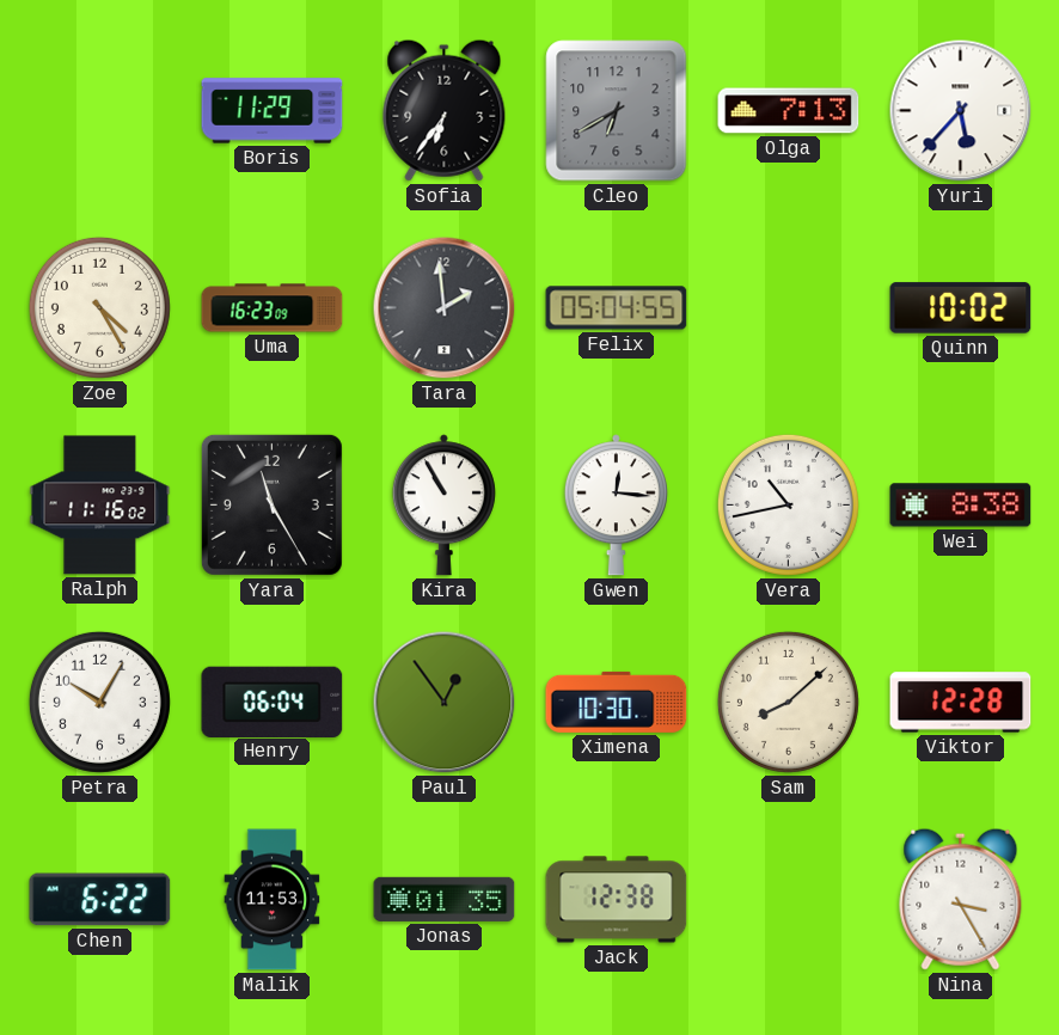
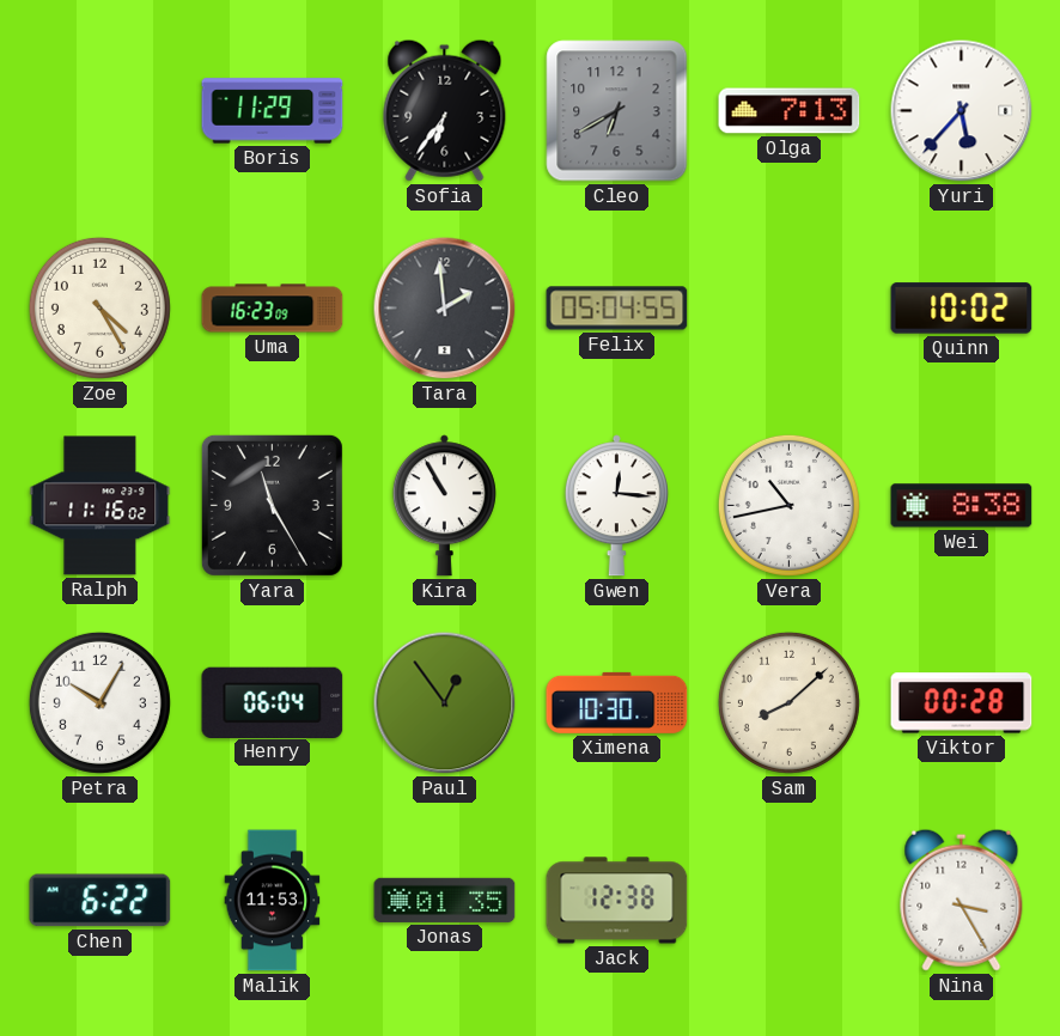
Viktor: 12:28 -> 00:28 (962, 703)
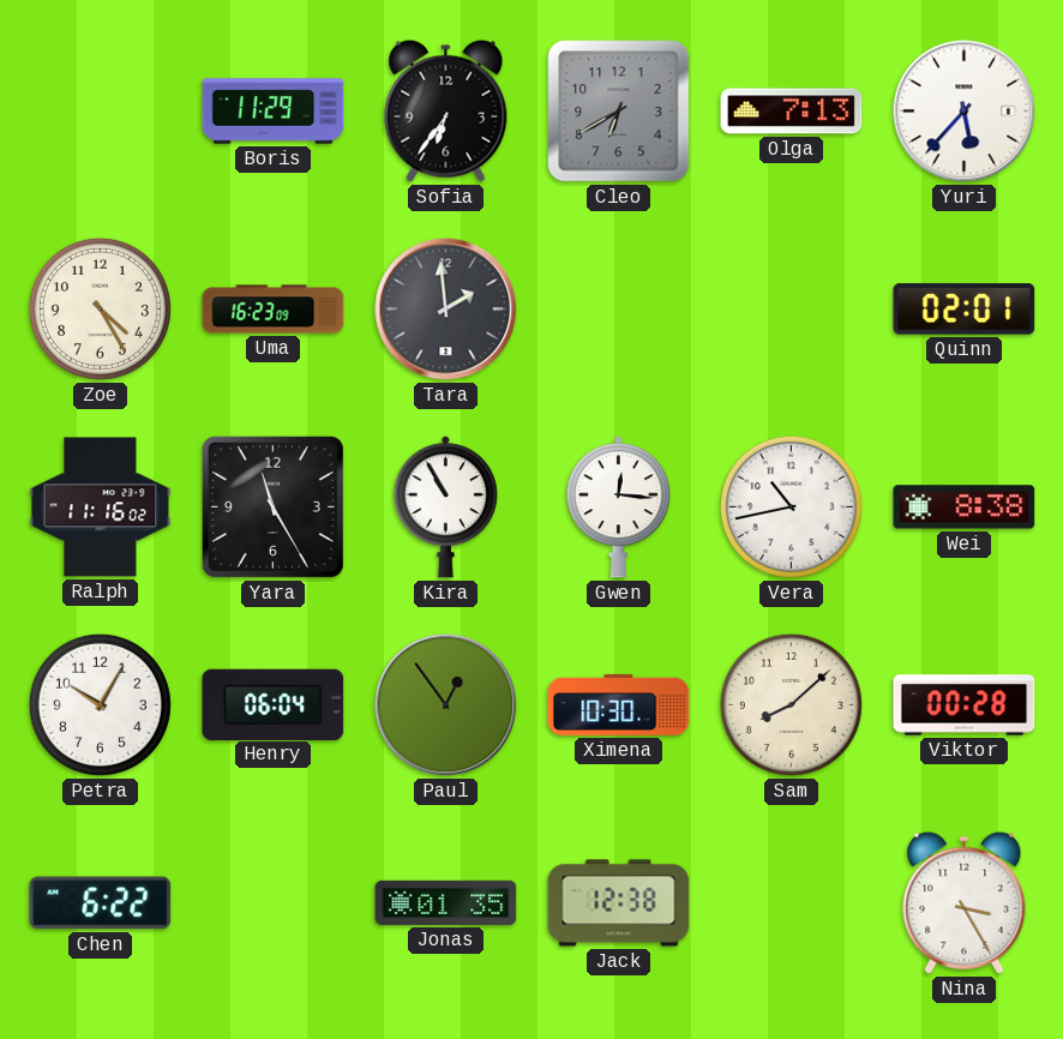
Felix: 05:04 -> none (617, 309)
Quinn: 10:02 -> 02:01 (965, 310)
Malik: 11:53 -> none (273, 901)
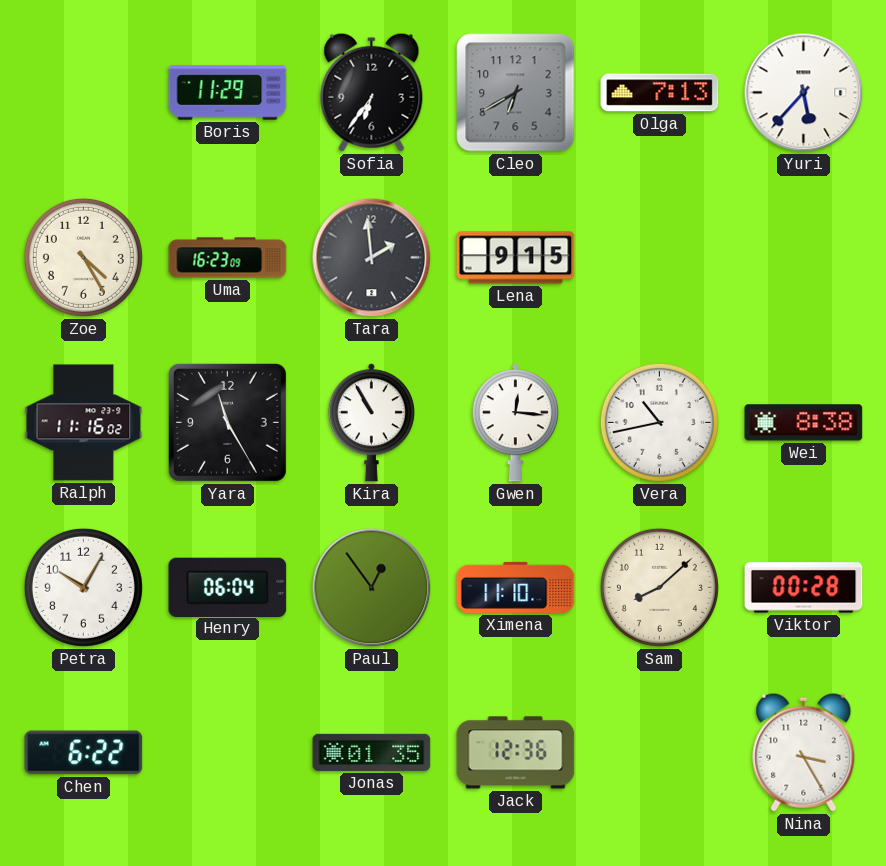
Lena: none -> 9:15 (516, 258)
Quinn: 02:01 -> none (965, 310)
Ximena: 10:30 -> 11:10 (516, 587)
Jack: 12:38 -> 12:36 (516, 753)
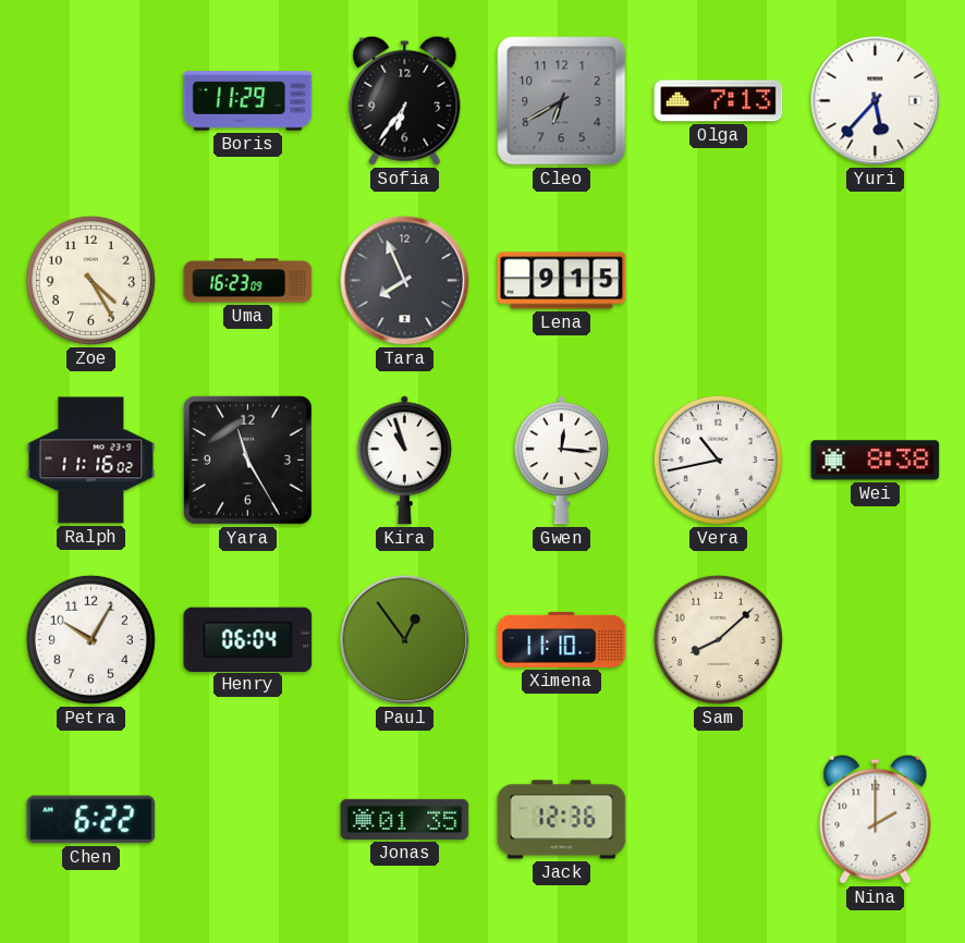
Tara: 1:59 -> 7:56 (405, 281)
Kira: 10:55 -> 10:57 (404, 461)
Viktor: 00:28 -> none (804, 588)
Nina: 3:25 -> 2:00 (876, 819)
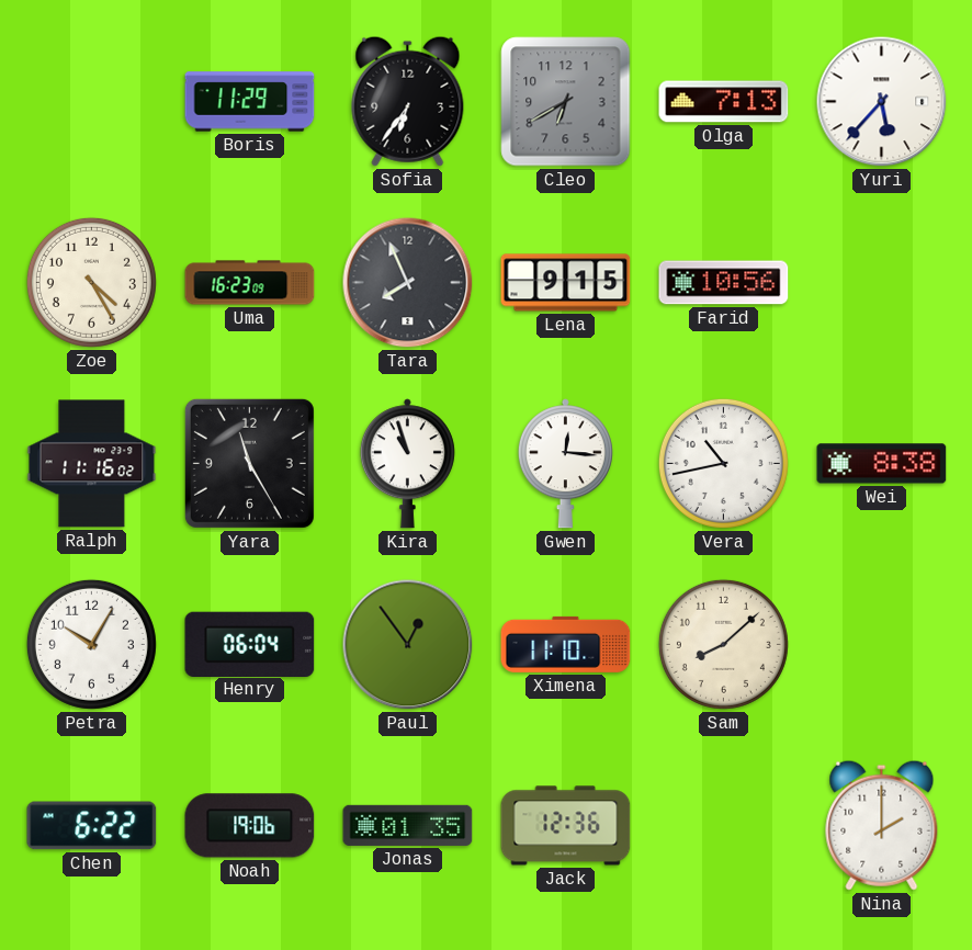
Farid: none -> 10:56 (724, 283)
Noah: none -> 19:06 (250, 826)
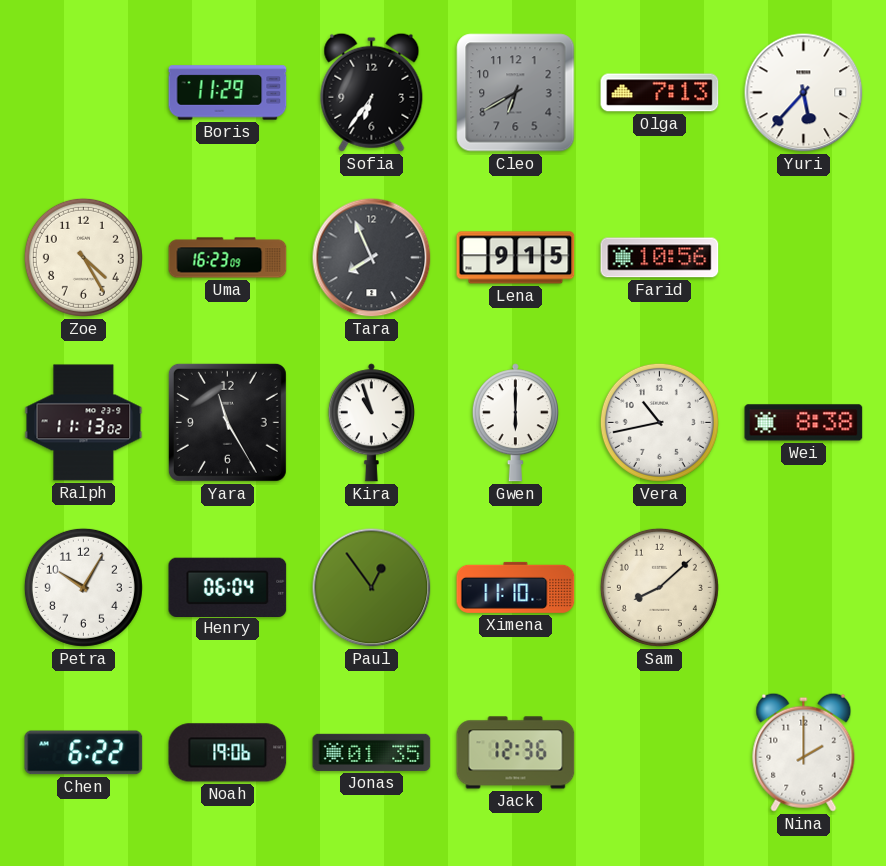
Ralph: 11:16 -> 11:13 (84, 423)
Gwen: 12:16 -> 6:00 (515, 423)
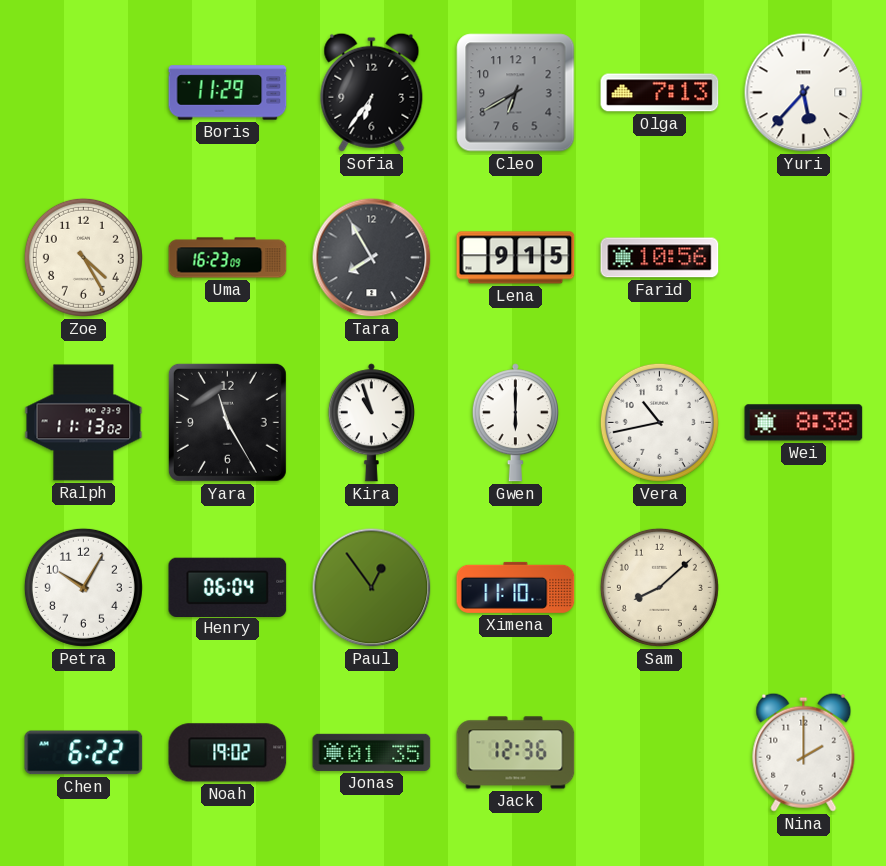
Tara: 7:56 -> 7:55 (372, 258)
Noah: 19:06 -> 19:02 (228, 753)
